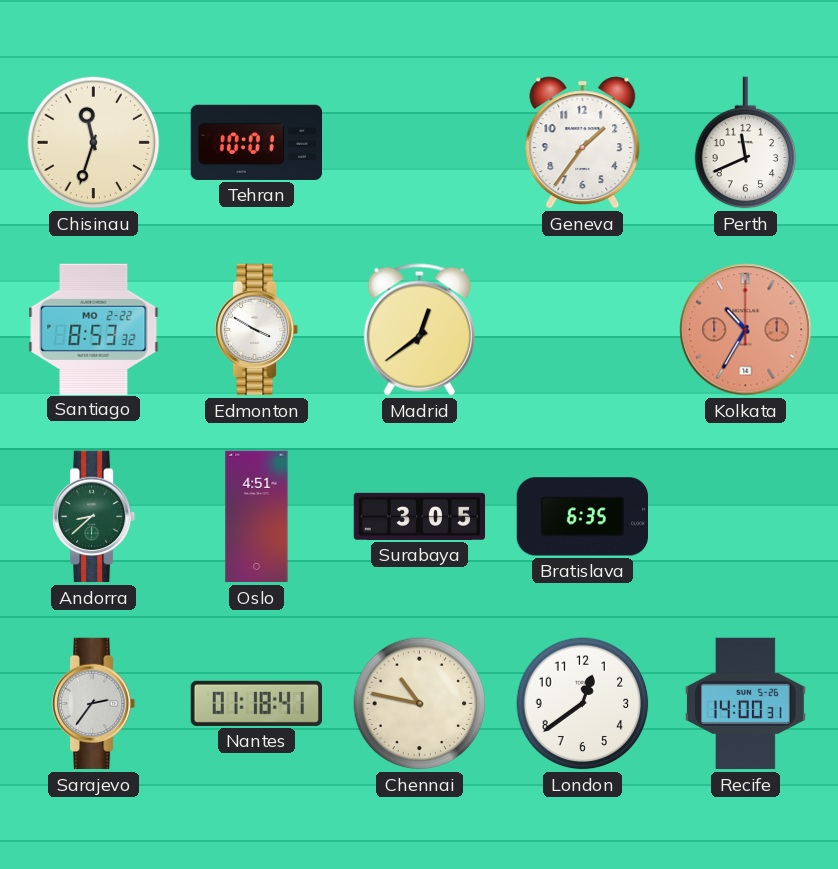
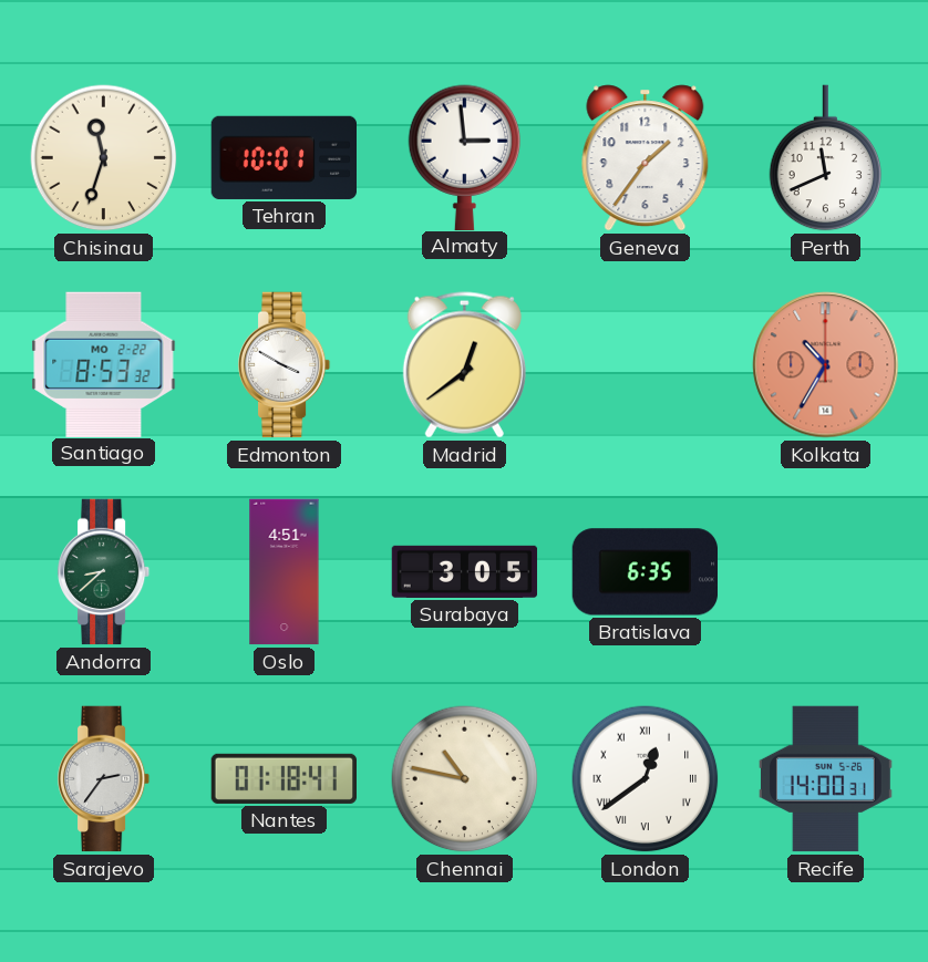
Almaty: none -> 2:59 (465, 157)
London numerals: Arabic -> Roman (646, 779)
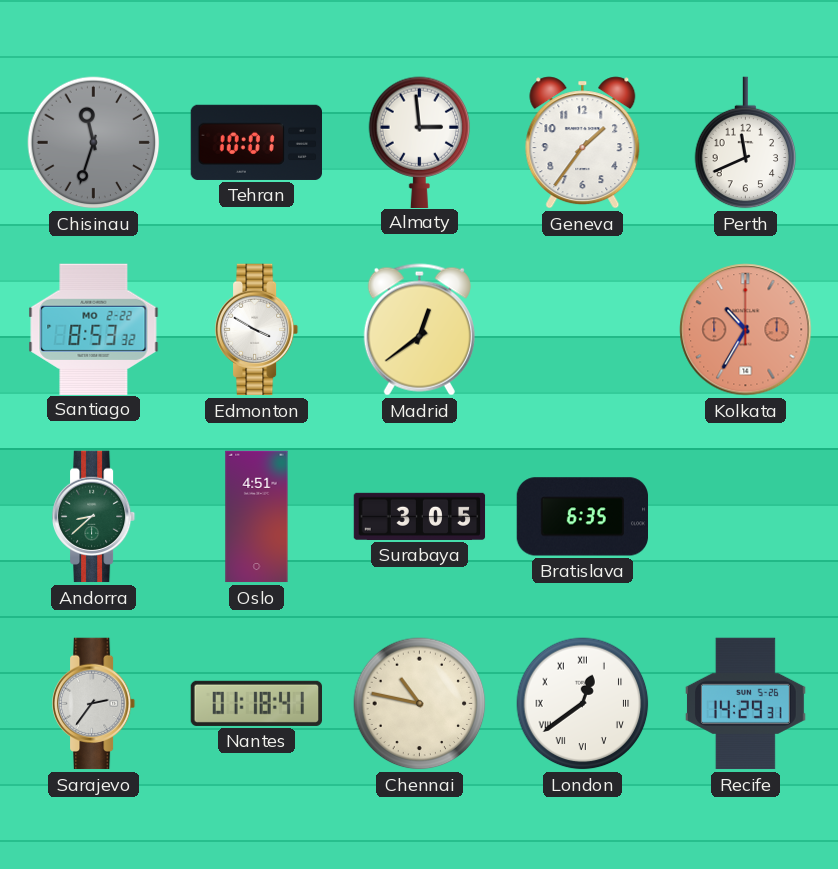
Chisinau dial: cream -> grey (94, 143)
Recife: 14:00 -> 14:29 (745, 704)
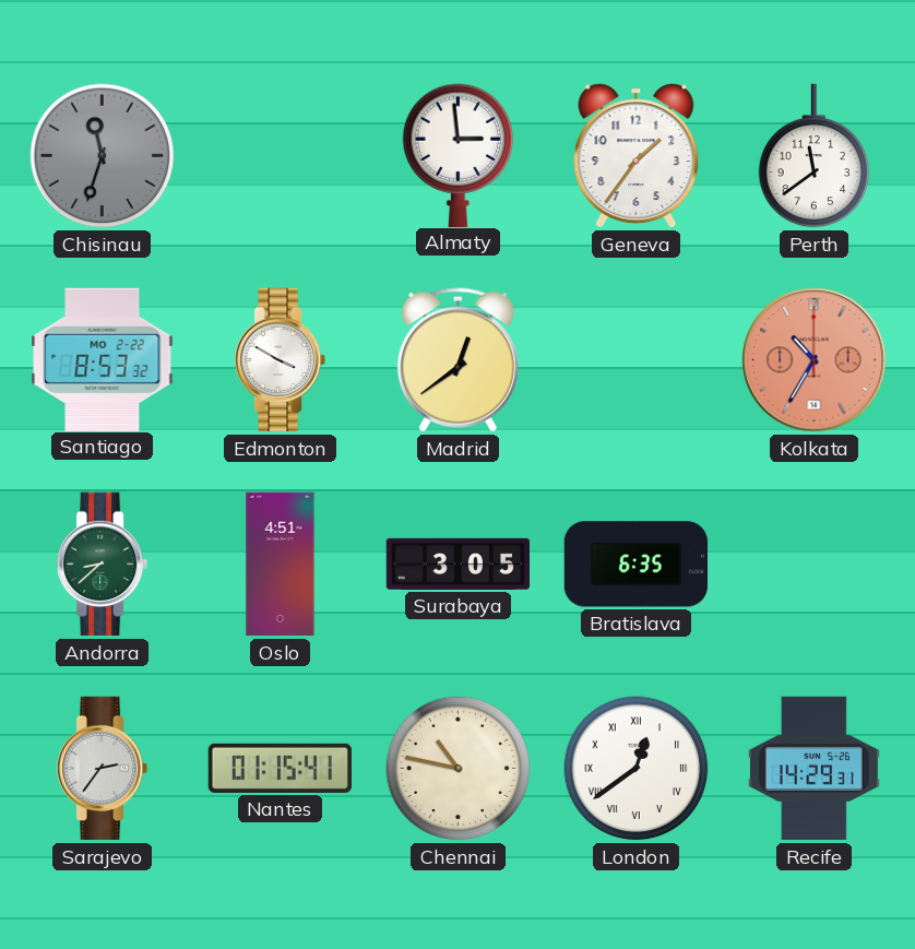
Tehran: 10:01 -> none (256, 142)
Perth: 11:41 -> 11:39 (815, 156)
Nantes: 01:18 -> 01:15 (280, 768)
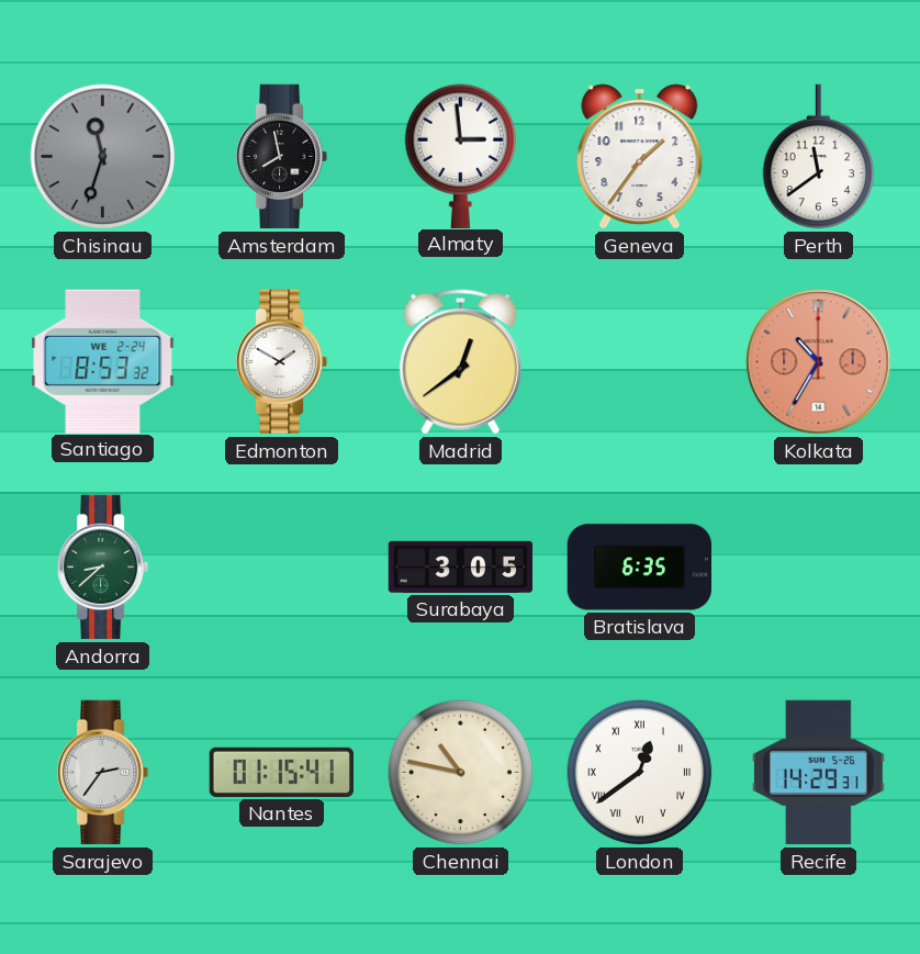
Amsterdam: none -> 7:58 (283, 157)
Santiago date: MO 2-22 -> WE 2-24 (103, 361)
Edmonton: 3:50 -> 1:50 (283, 362)
Oslo: 4:51 -> none (281, 565)
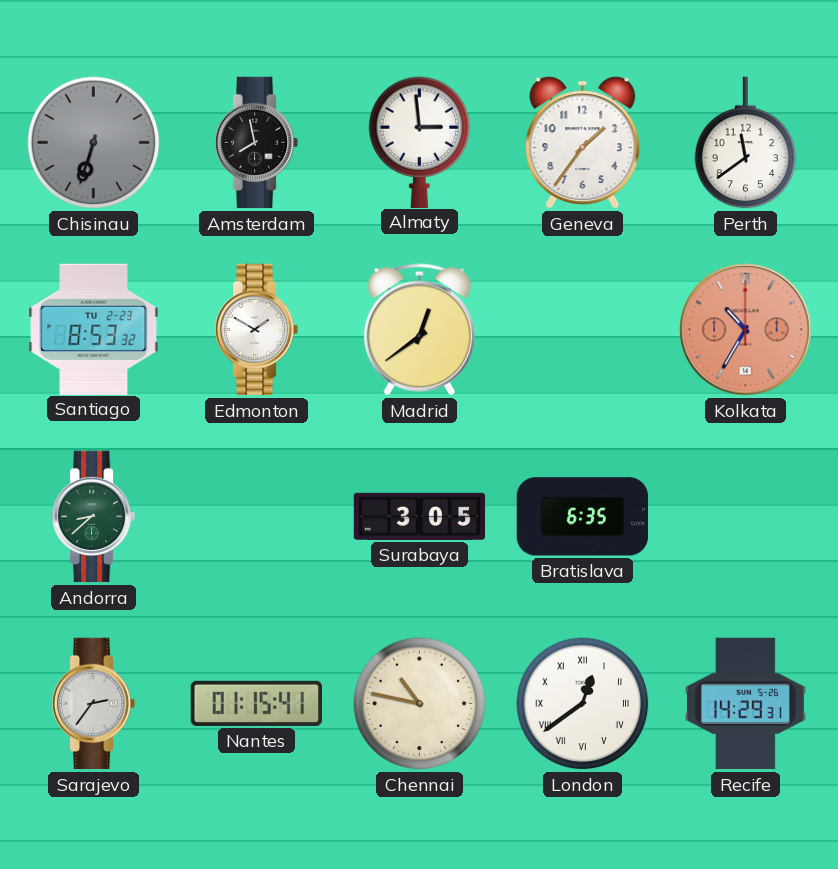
Chisinau: 11:33 -> 6:33 (94, 143)
Santiago date: WE 2-24 -> TU 2-23 (94, 329)
